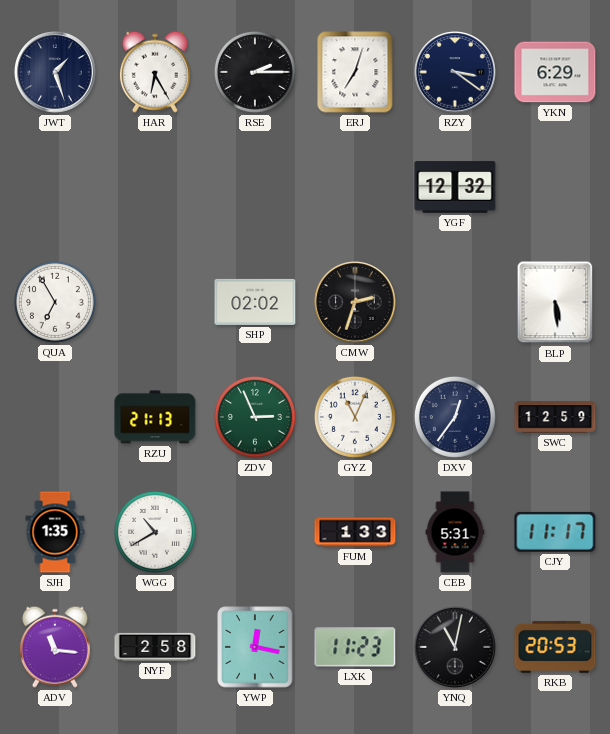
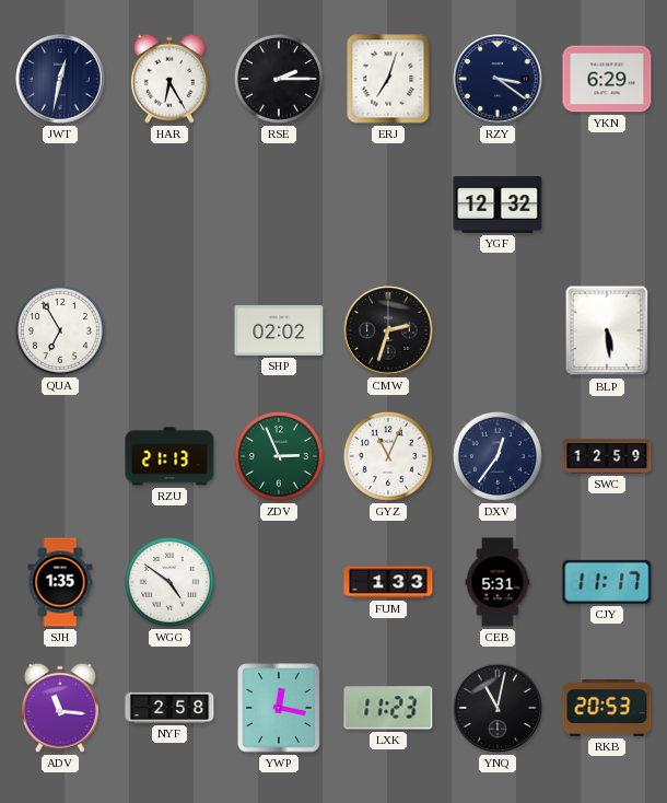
JWT: 1:27 -> 12:32 (60, 79)
WGG: 10:40 -> 4:51 (169, 582)
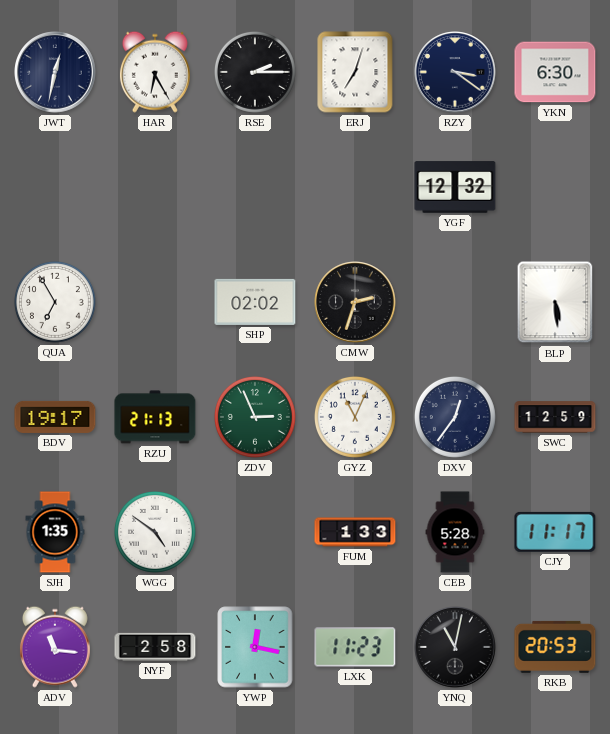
YKN: 6:29 -> 6:30 (555, 72)
BDV: none -> 19:17 (55, 417)
CEB: 5:31 -> 5:28 (455, 532)
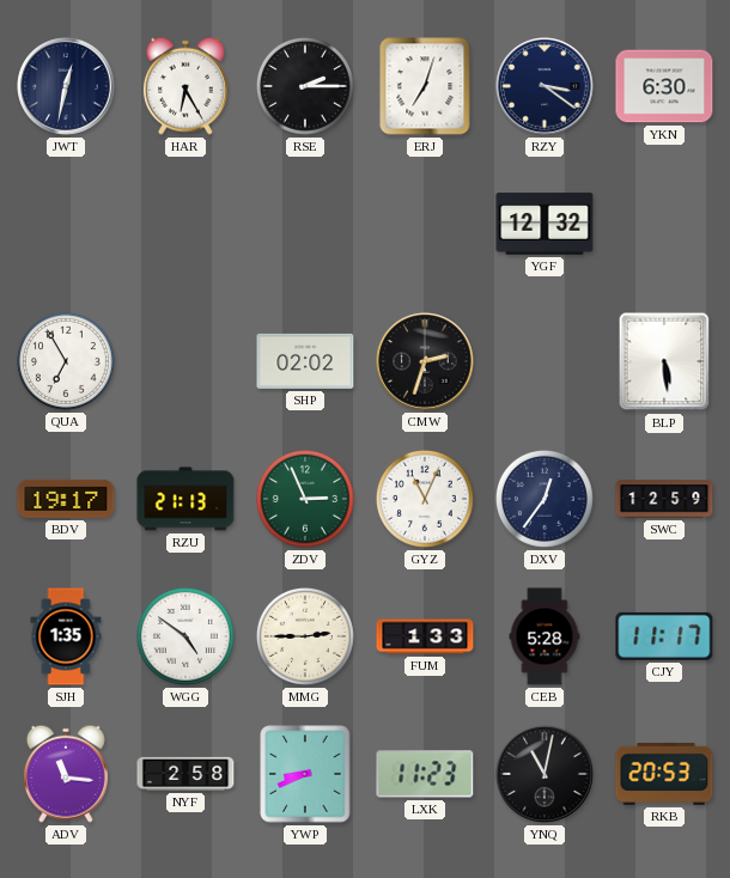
MMG: none -> 2:45 (305, 636)
YWP: 12:17 -> 8:41 (305, 774)
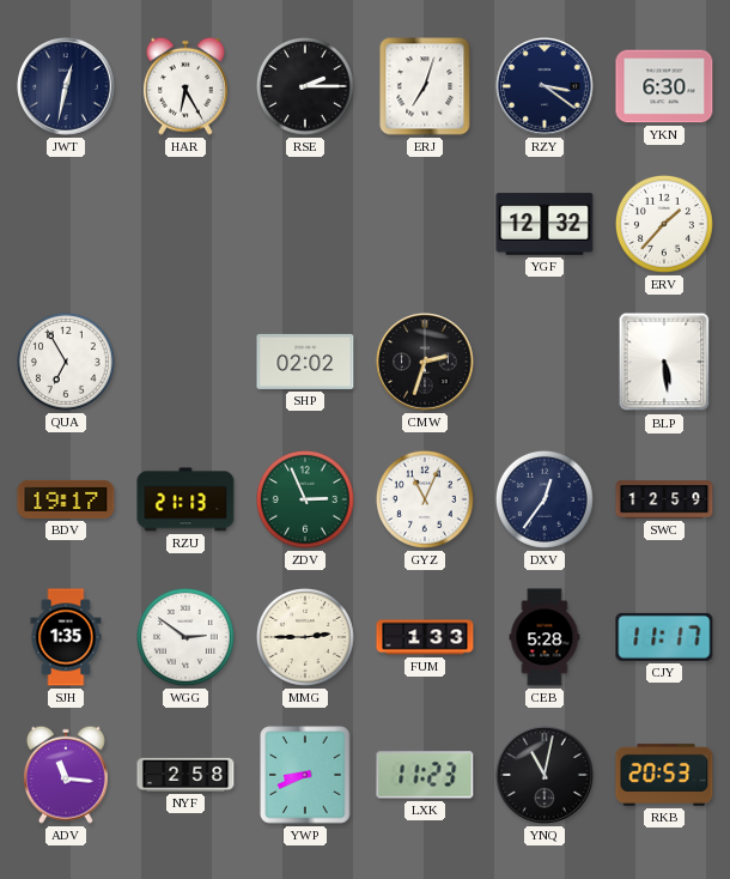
ERV: none -> 1:37 (664, 224)
WGG: 4:51 -> 2:51 (185, 637)
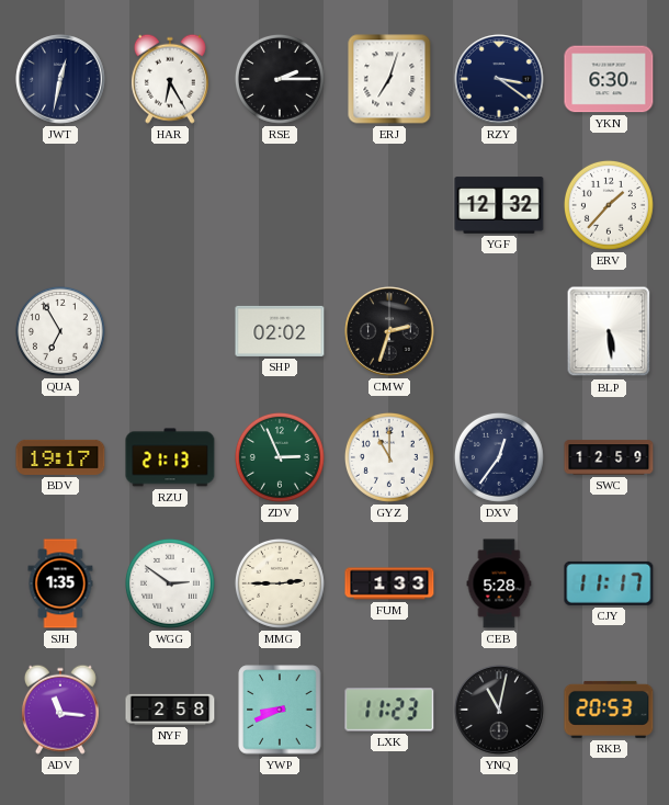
GYZ: 11:04 -> 11:00 (389, 457)
